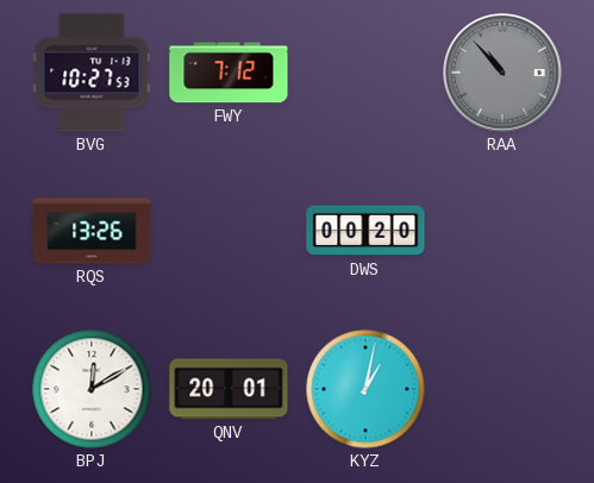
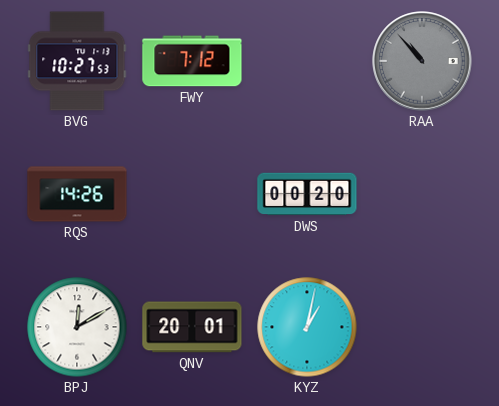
RQS: 13:26 -> 14:26 (77, 194)
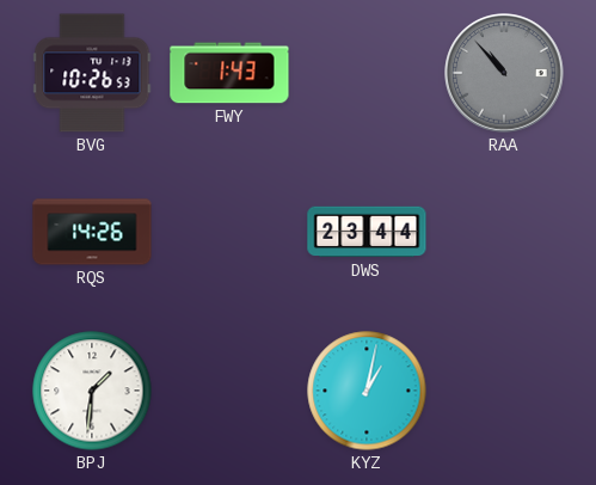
BVG: 10:27 -> 10:26 (92, 73)
FWY: 7:12 -> 1:43 (229, 73)
DWS: 00:20 -> 23:44 (367, 232)
BPJ: 12:10 -> 1:31 (92, 391)
QNV: 20:01 -> none (192, 327)
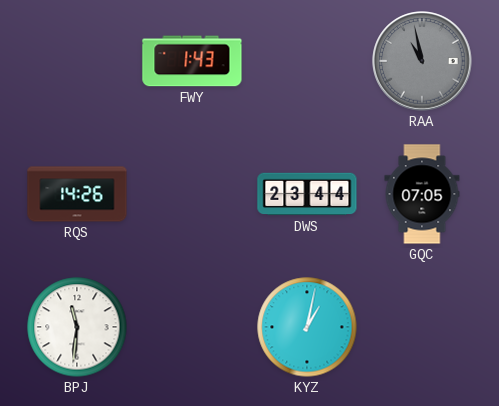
BVG: 10:26 -> none (92, 73)
RAA: 10:53 -> 10:58 (422, 61)
GQC: none -> 07:05 (422, 194)
BPJ: 1:31 -> 11:31 (77, 327)
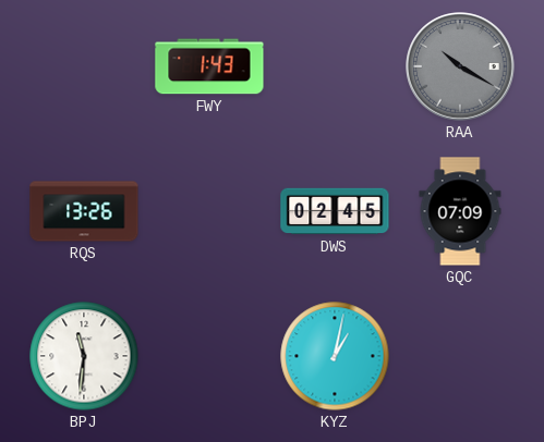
RAA: 10:58 -> 10:20 (460, 66)
RQS: 14:26 -> 13:26 (84, 211)
DWS: 23:44 -> 02:45 (335, 211)
GQC: 07:05 -> 07:09 (460, 211)
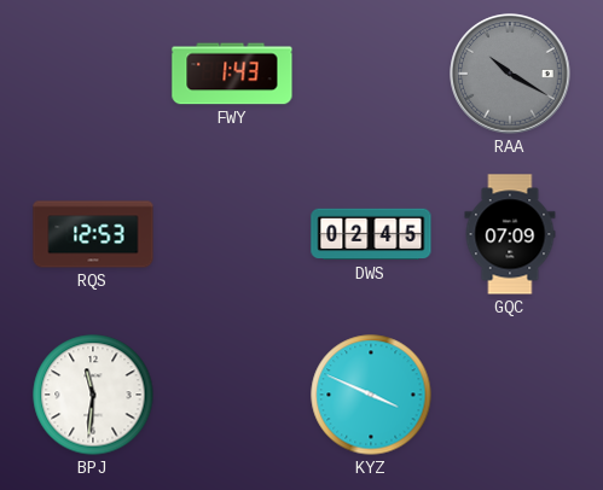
RQS: 13:26 -> 12:53 (93, 234)
KYZ: 1:02 -> 3:49 (371, 395)
